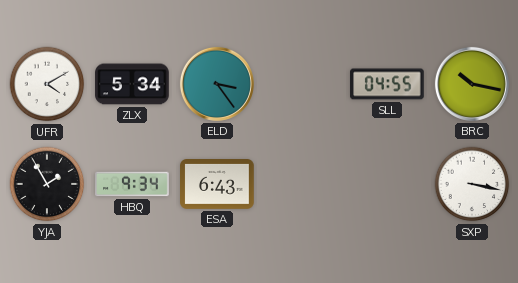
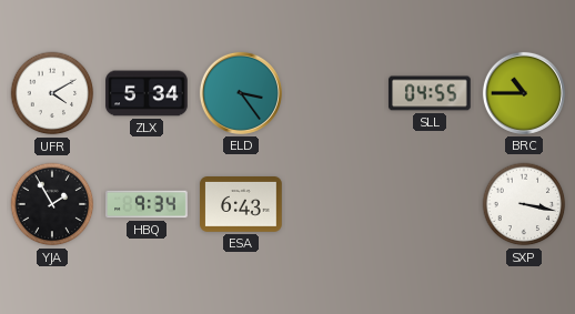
BRC: 10:17 -> 10:45 (524, 93)
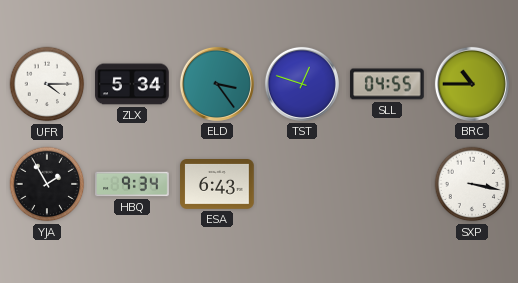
UFR: 4:10 -> 4:15 (47, 84)
TST: none -> 12:48 (302, 84)
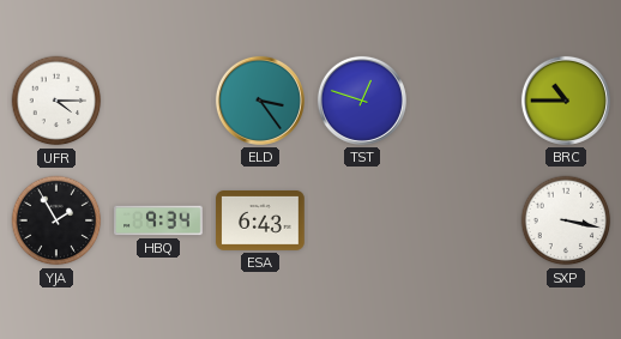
ZLX: 5:34 -> none (132, 84)
SLL: 04:55 -> none (387, 84)
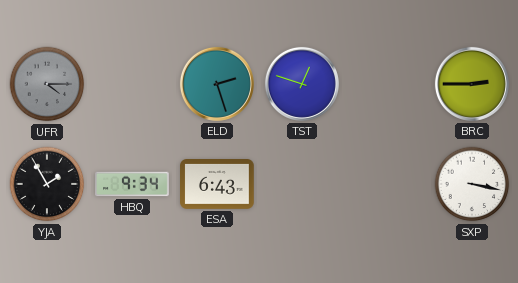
UFR dial: white -> grey (47, 84)
ELD: 3:24 -> 2:27 (217, 84)
BRC: 10:45 -> 2:45 (472, 84)
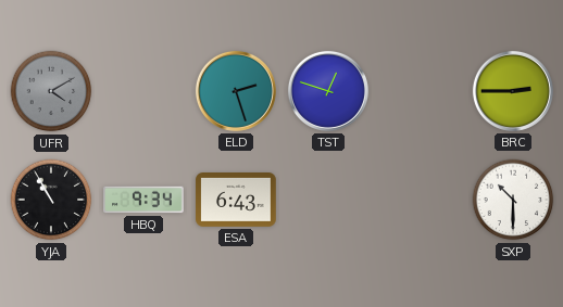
UFR: 4:15 -> 4:10 (51, 91)
YJA: 1:55 -> 10:55 (51, 200)
SXP: 3:17 -> 10:30 (513, 200)
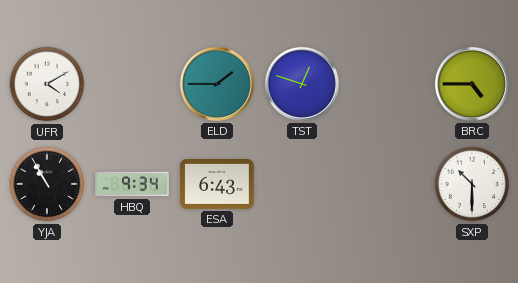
UFR dial: grey -> white (47, 84)
ELD: 2:27 -> 1:45 (217, 84)
BRC: 2:45 -> 4:45 (472, 84)
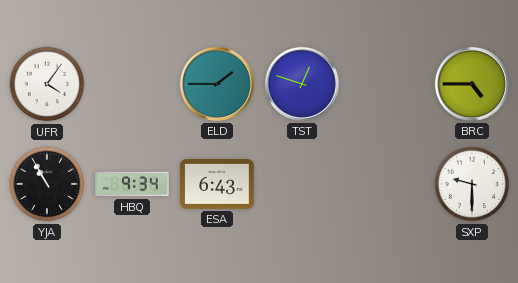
UFR: 4:10 -> 4:06 (47, 84)
SXP: 10:30 -> 9:30 (472, 184)
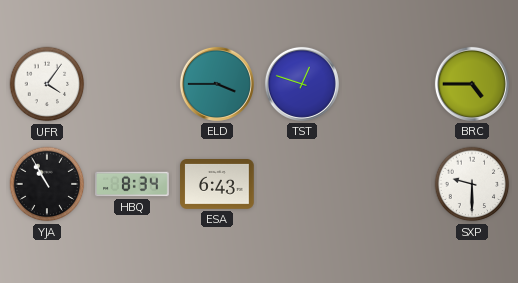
ELD: 1:45 -> 3:45 (217, 84)
HBQ: 9:34 -> 8:34 (132, 184)
